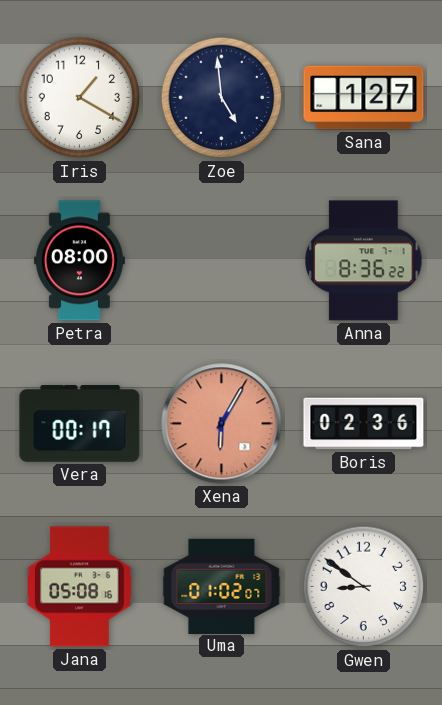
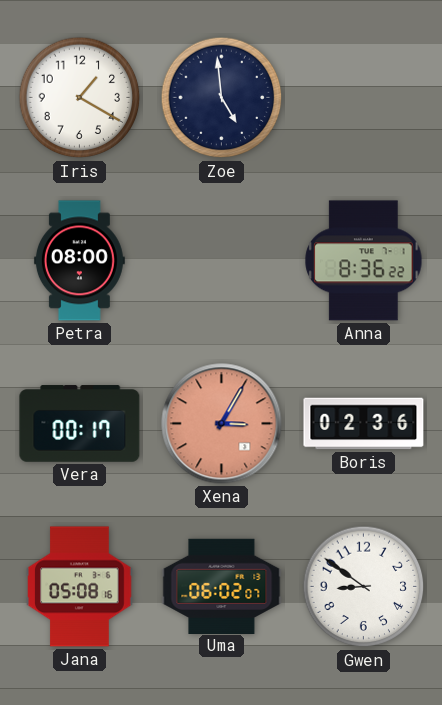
Sana: 1:27 -> none (364, 98)
Xena: 6:05 -> 3:05 (222, 424)
Uma: 01:02 -> 06:02 (222, 586)
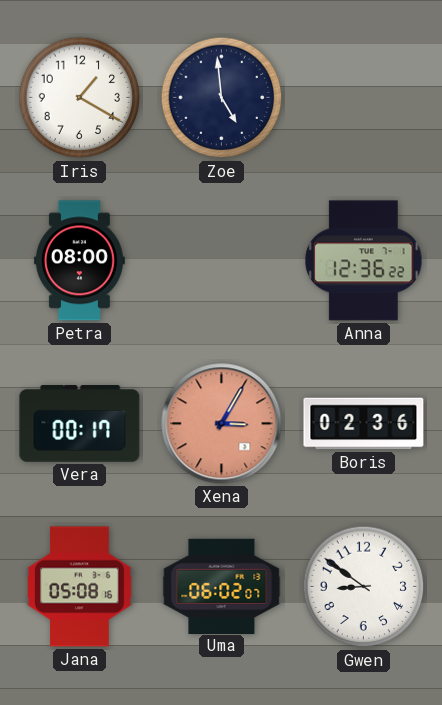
Anna: 8:36 -> 12:36 (364, 261)
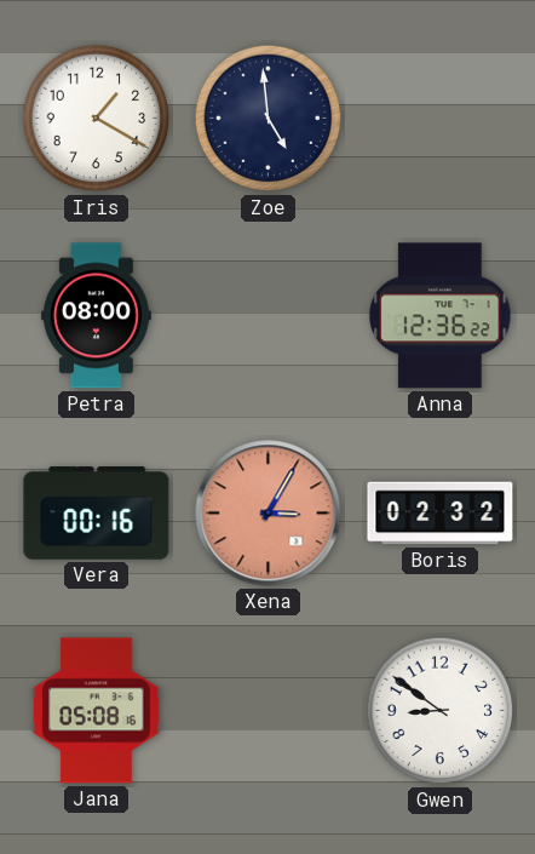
Vera: 00:17 -> 00:16 (97, 514)
Boris: 02:36 -> 02:32 (441, 514)
Uma: 06:02 -> none (222, 586)
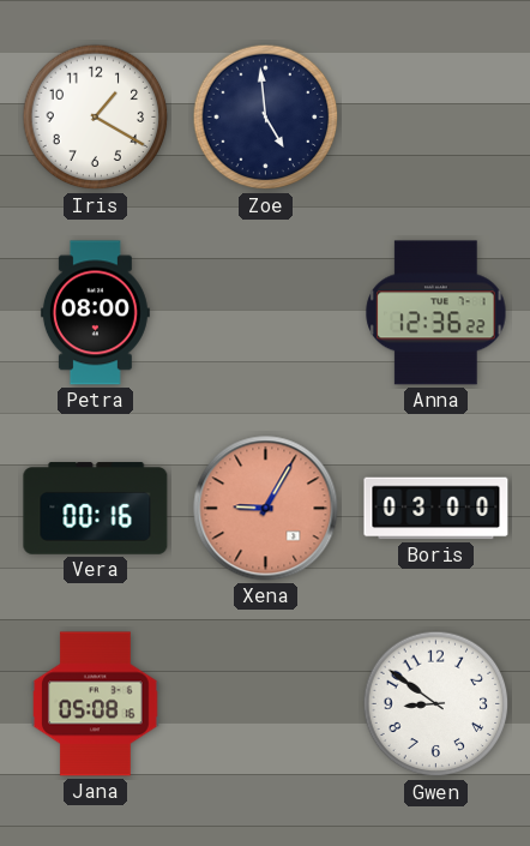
Xena: 3:05 -> 9:05 (266, 509)
Boris: 02:32 -> 03:00 (436, 509)
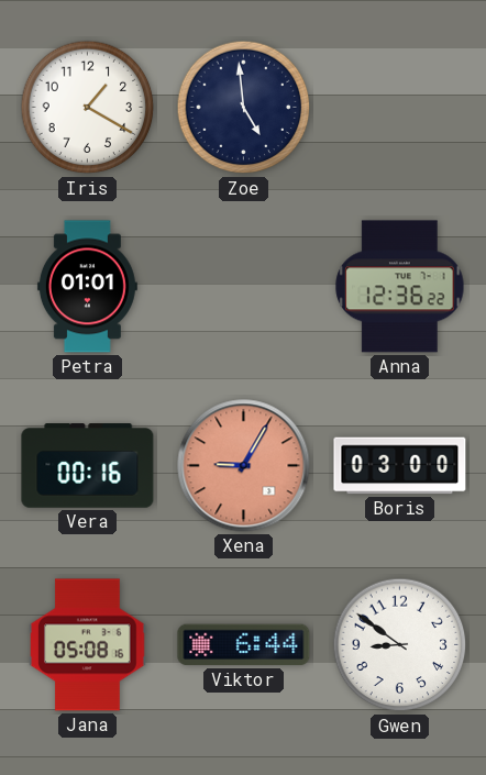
Petra: 08:00 -> 01:01 (87, 287)
Viktor: none -> 6:44 (244, 645)
